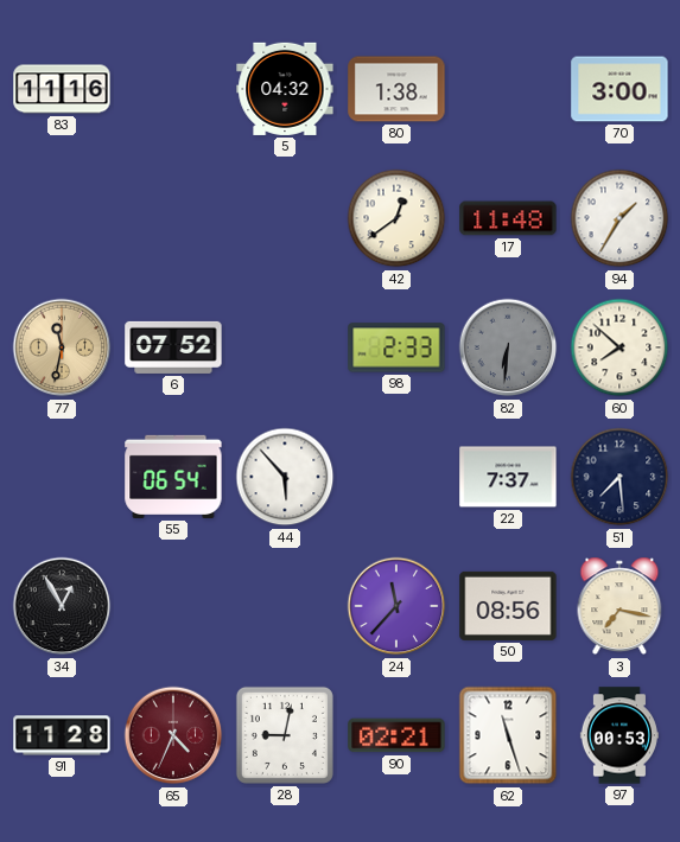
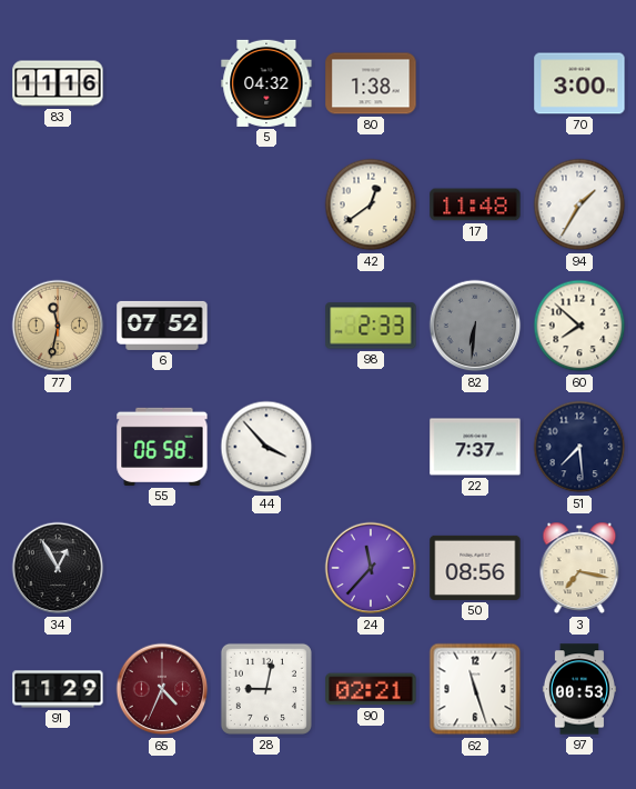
55: 06:54 -> 06:58 (162, 447)
44: 5:53 -> 3:53 (266, 447)
91: 11:28 -> 11:29 (58, 689)
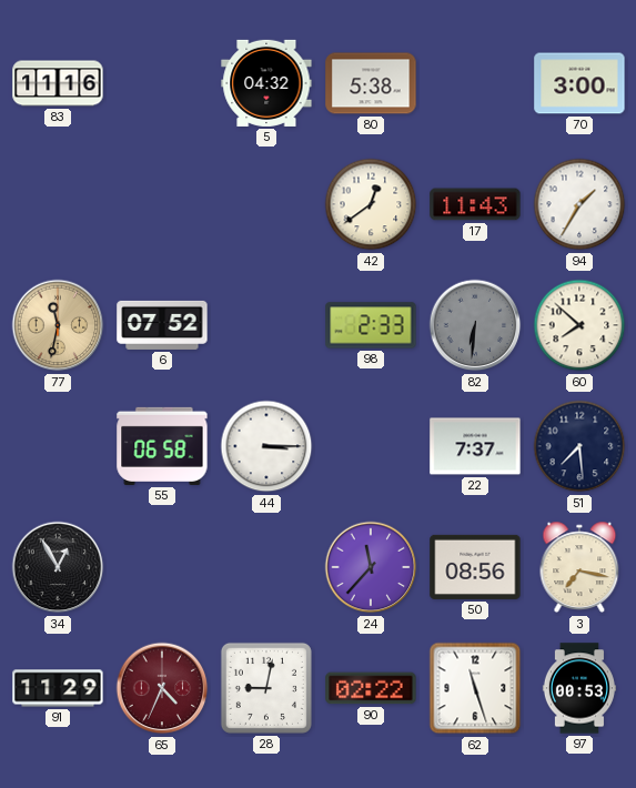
80: 1:38 -> 5:38 (371, 83)
17: 11:48 -> 11:43 (475, 204)
44: 3:53 -> 3:15 (266, 446)
90: 02:21 -> 02:22 (371, 688)
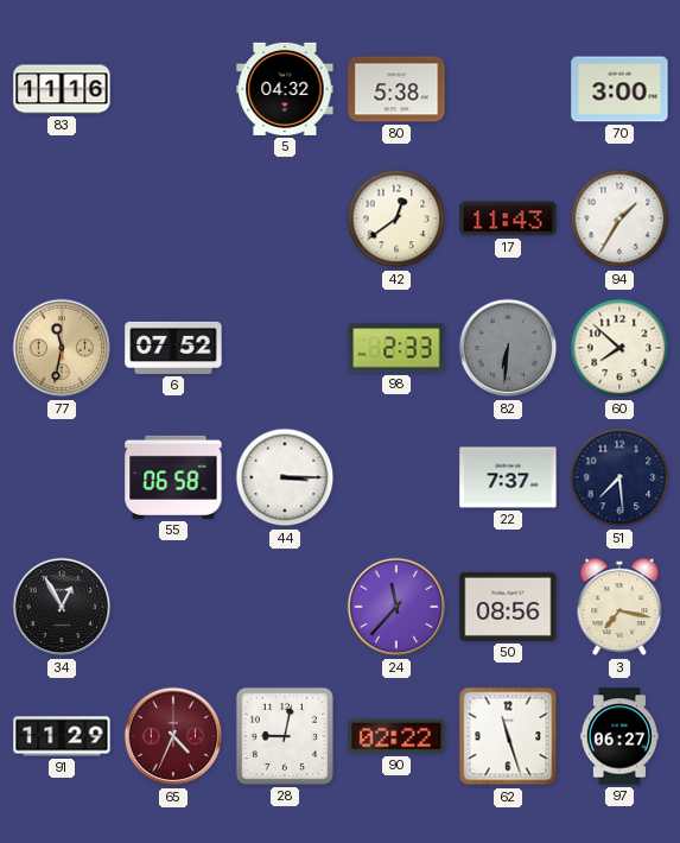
97: 00:53 -> 06:27 (619, 736)
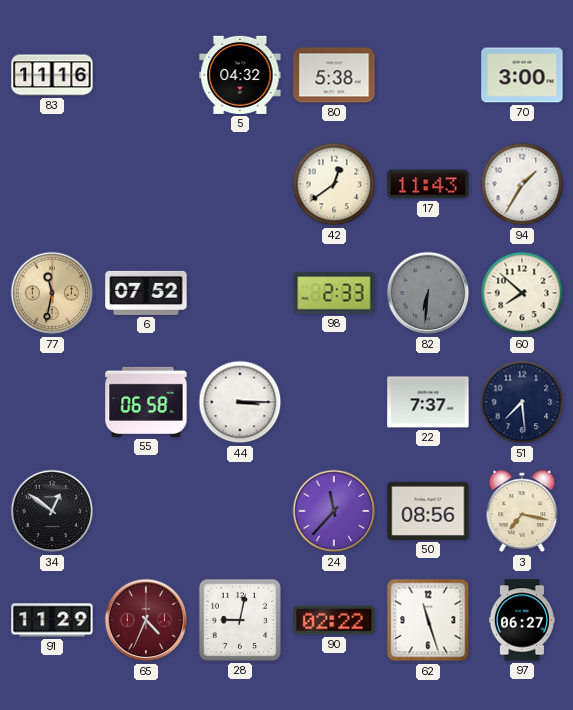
34: 12:55 -> 12:51 (52, 511)
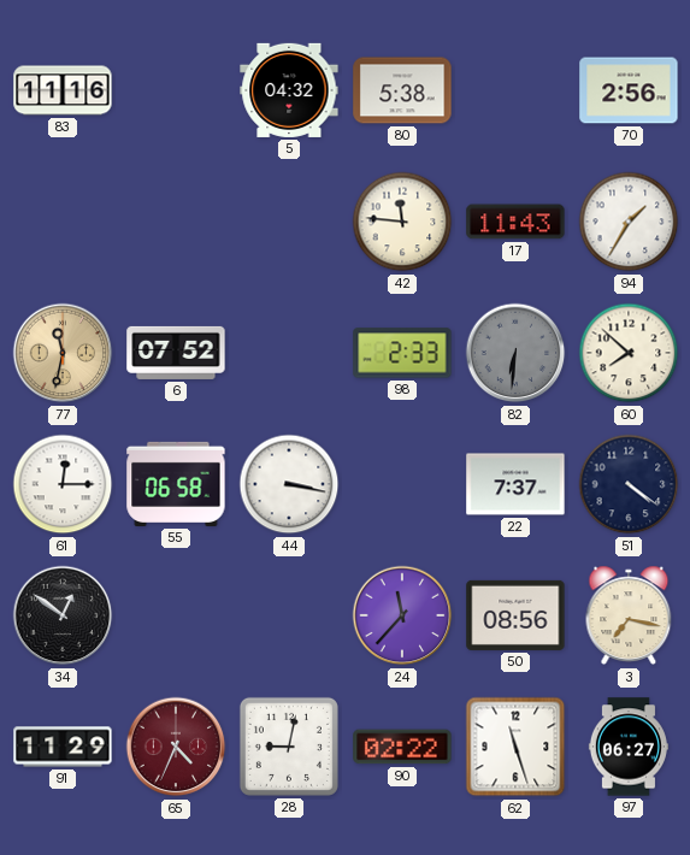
70: 3:00 -> 2:56 (629, 90)
42: 12:39 -> 11:46 (402, 222)
61: none -> 12:15 (63, 484)
44: 3:15 -> 3:17 (289, 484)
51: 7:29 -> 4:21 (629, 484)
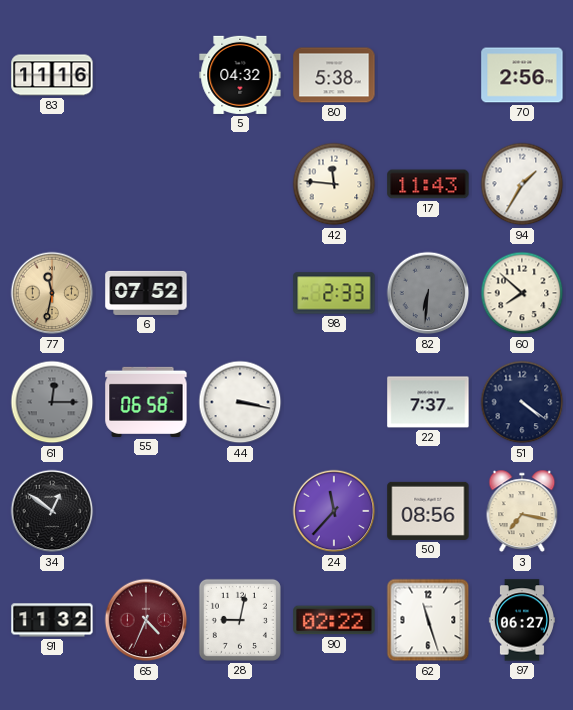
61 dial: white -> grey (52, 402)
91: 11:29 -> 11:32 (52, 620)
